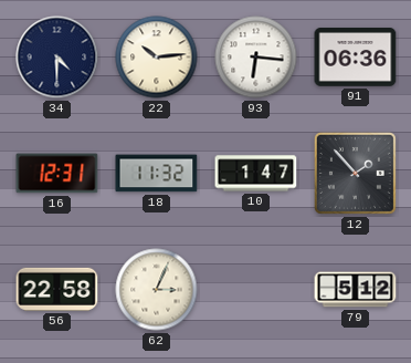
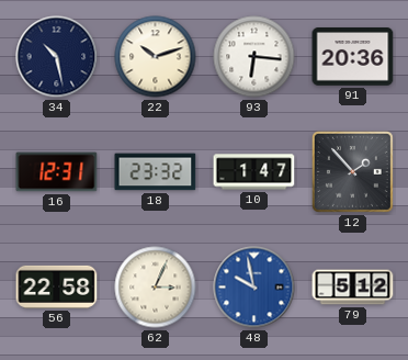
34: 4:30 -> 10:28 (57, 57)
22: 10:14 -> 10:12 (156, 57)
91: 06:36 -> 20:36 (353, 57)
18: 11:32 -> 23:32 (156, 172)
48: none -> 9:58 (254, 288)
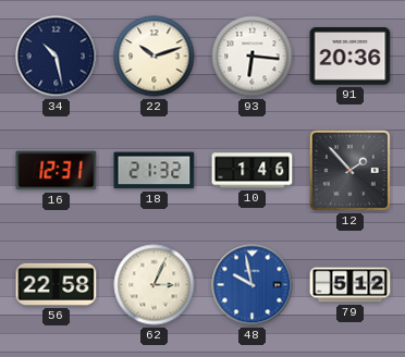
18: 23:32 -> 21:32 (155, 171)
10: 1:47 -> 1:46 (253, 171)
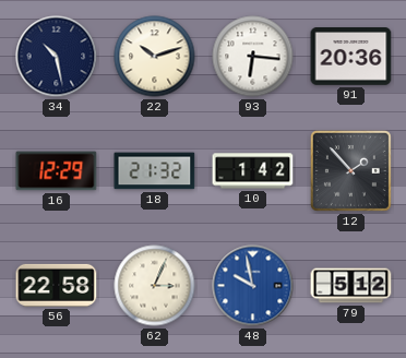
16: 12:31 -> 12:29 (57, 171)
10: 1:46 -> 1:42 (253, 171)
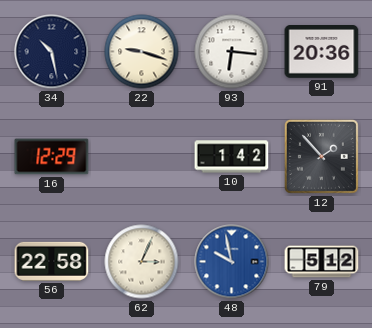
22: 10:12 -> 9:18 (142, 52)
18: 21:32 -> none (155, 171)
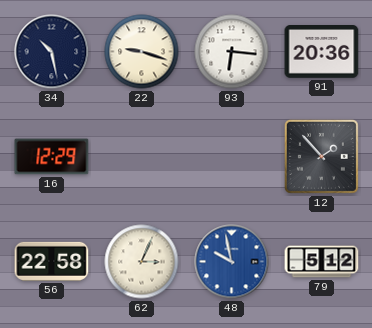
10: 1:42 -> none (232, 157)
